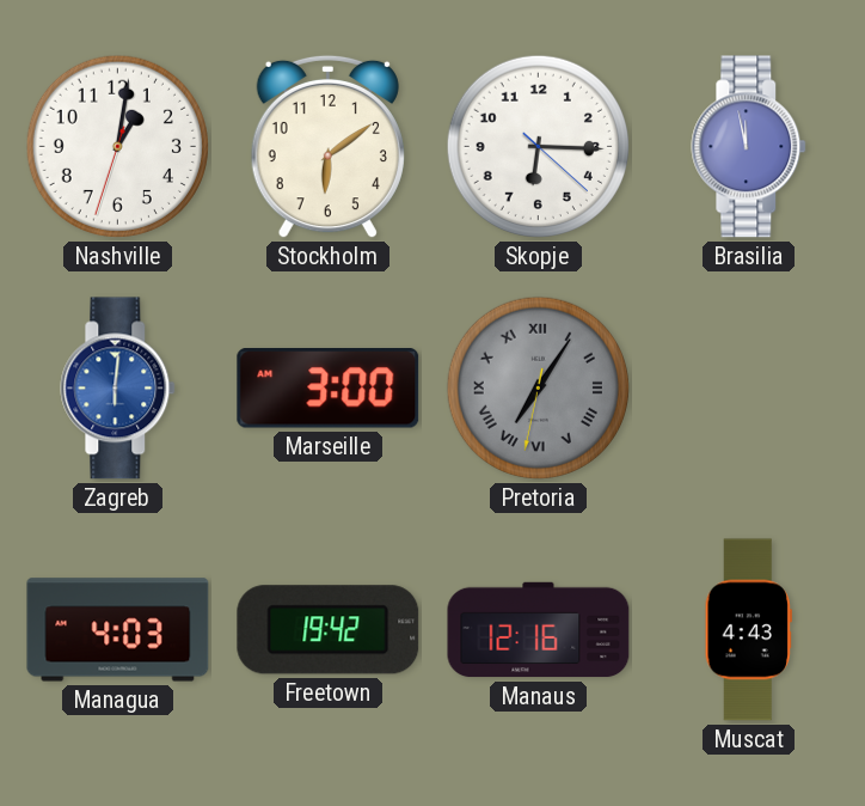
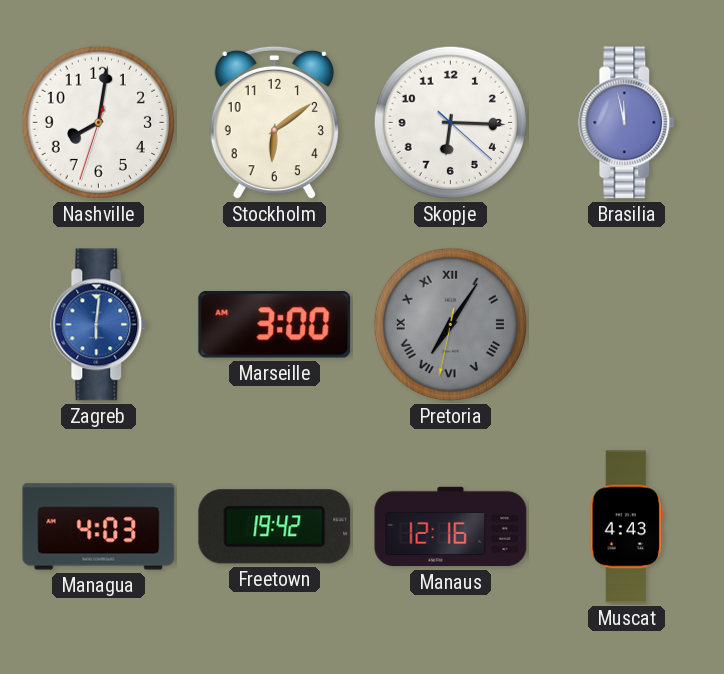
Nashville: 1:01 -> 8:01 (98, 122)
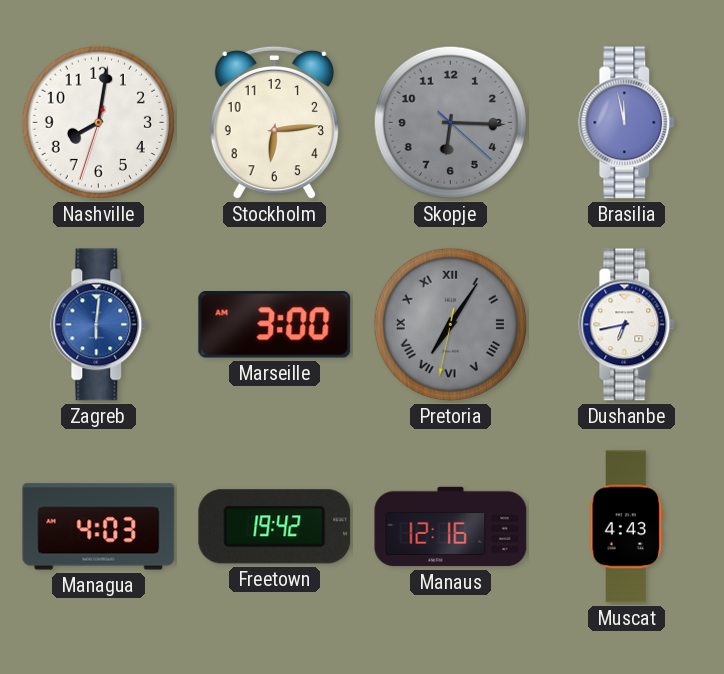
Stockholm: 6:09 -> 6:14 (274, 123)
Skopje dial: white -> grey (450, 122)
Dushanbe: none -> 6:43 (627, 325)
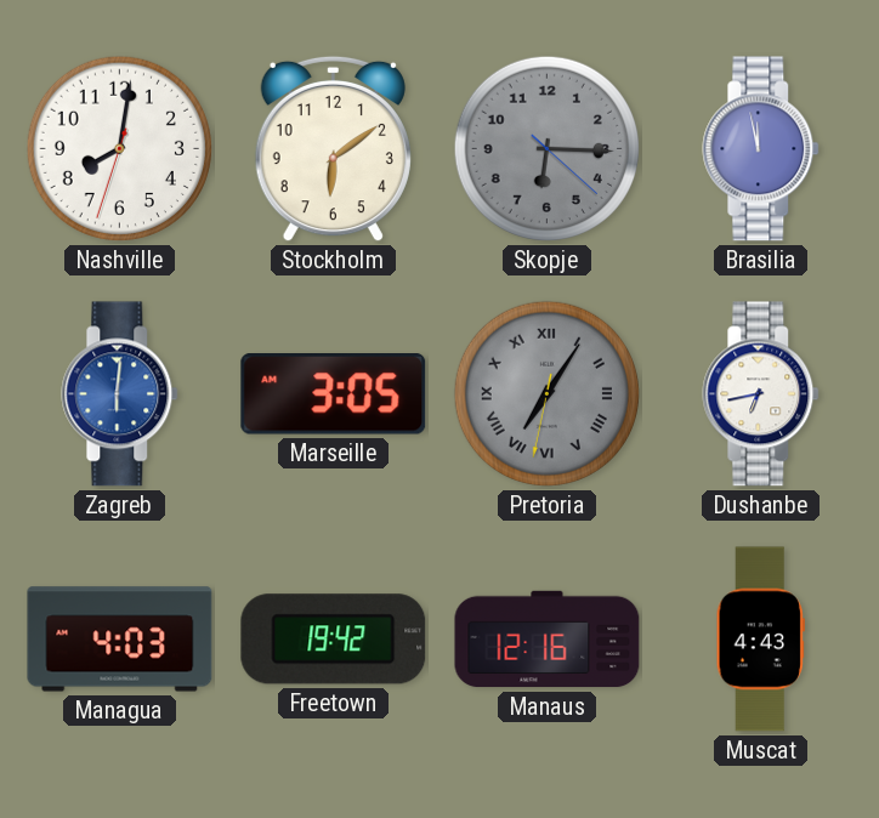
Stockholm: 6:14 -> 6:09 (333, 149)
Marseille: 3:00 -> 3:05 (334, 394)
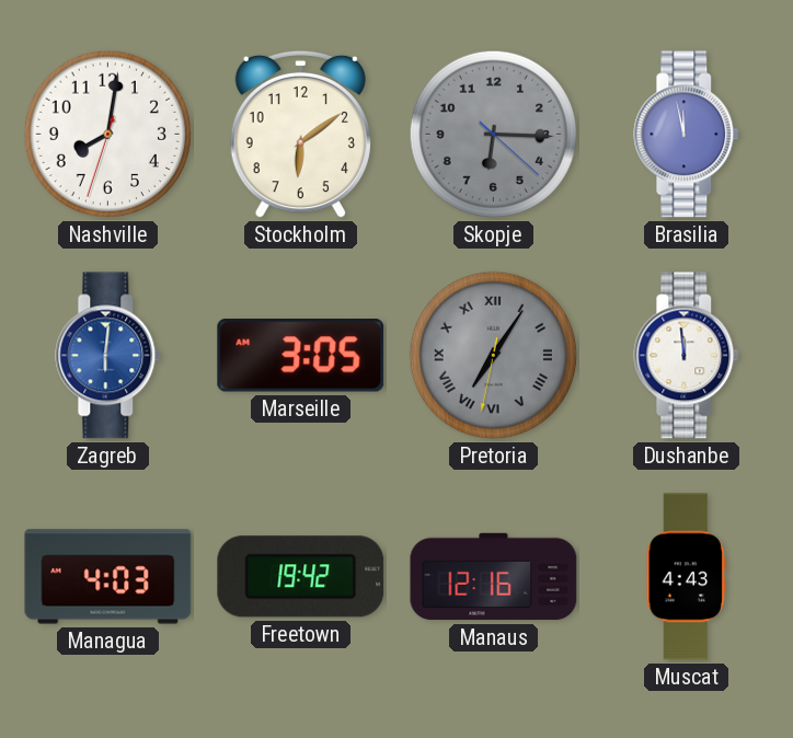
Dushanbe: 6:43 -> 11:59 (687, 356)
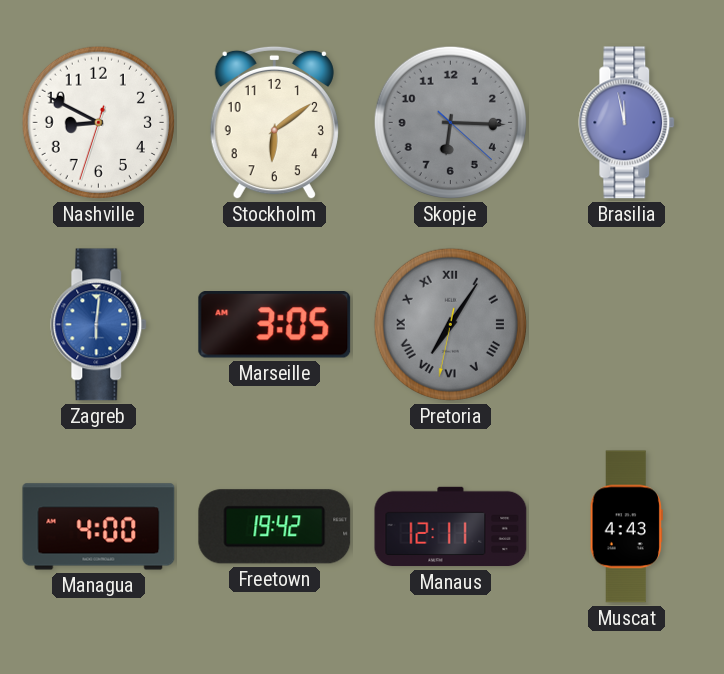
Nashville: 8:01 -> 8:49 (98, 122)
Dushanbe: 11:59 -> none (687, 356)
Managua: 4:03 -> 4:00 (99, 527)
Manaus: 12:16 -> 12:11 (451, 527)
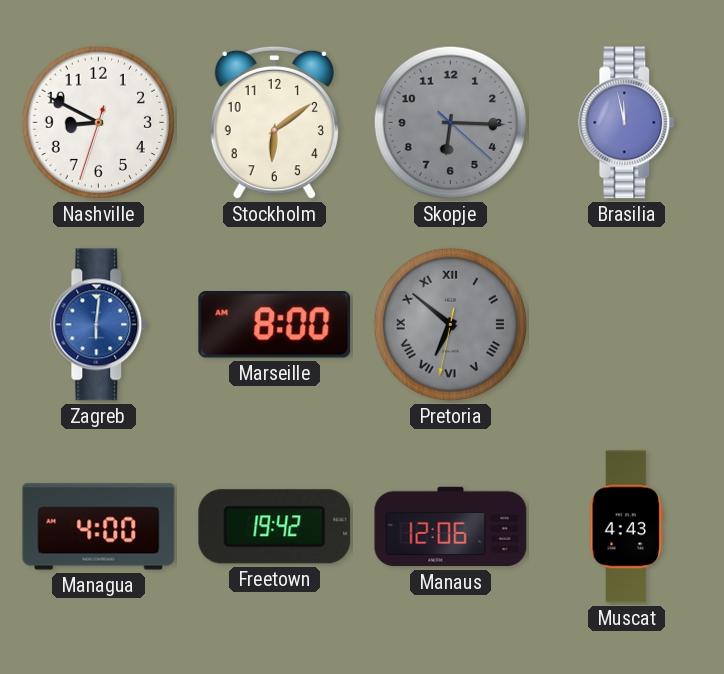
Marseille: 3:05 -> 8:00 (275, 325)
Pretoria: 7:05 -> 6:51 (450, 324)
Manaus: 12:11 -> 12:06 (451, 527)
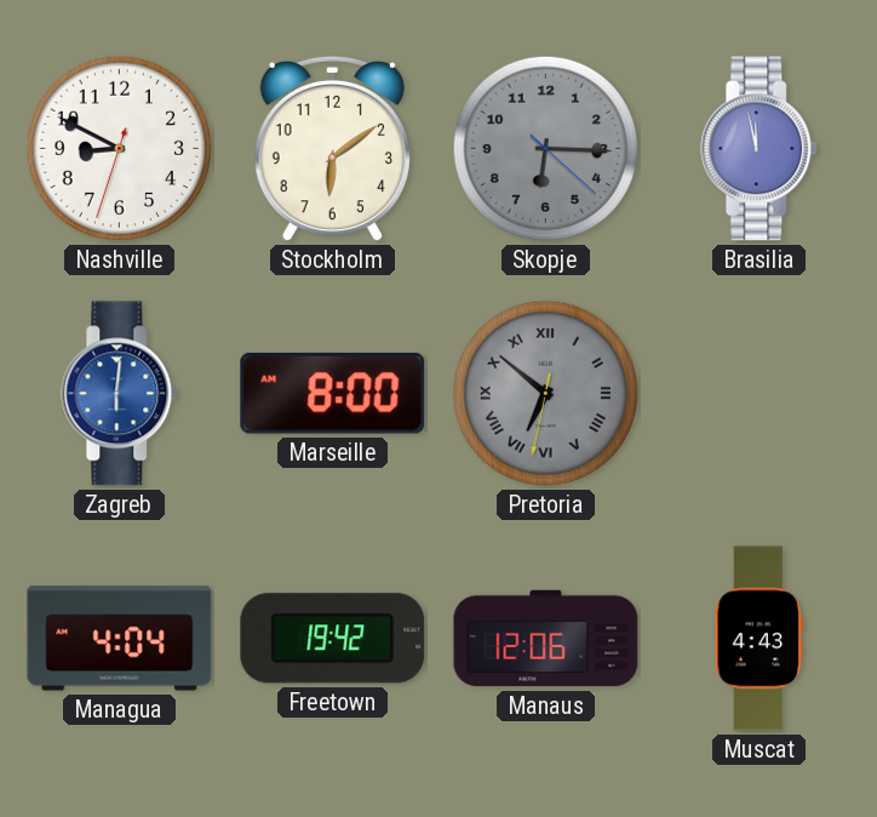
Managua: 4:00 -> 4:04 (120, 639)
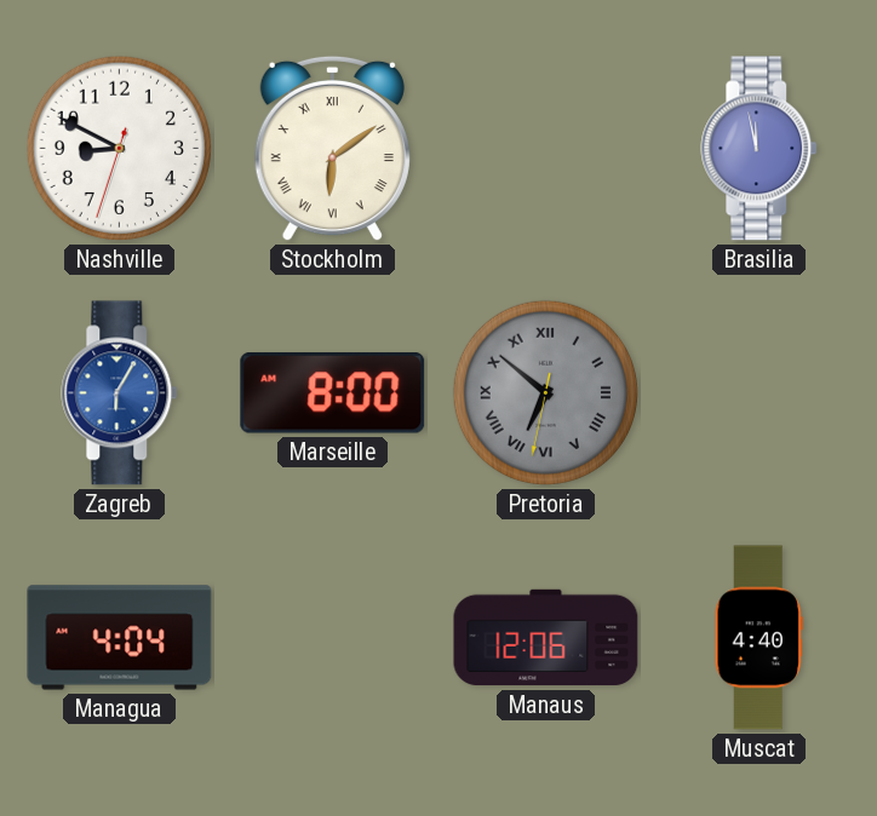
Stockholm numerals: Arabic -> Roman (332, 149)
Skopje: 6:15 -> none (545, 148)
Zagreb: 6:01 -> 6:05 (120, 393)
Freetown: 19:42 -> none (333, 639)
Muscat: 4:43 -> 4:40 (758, 638)
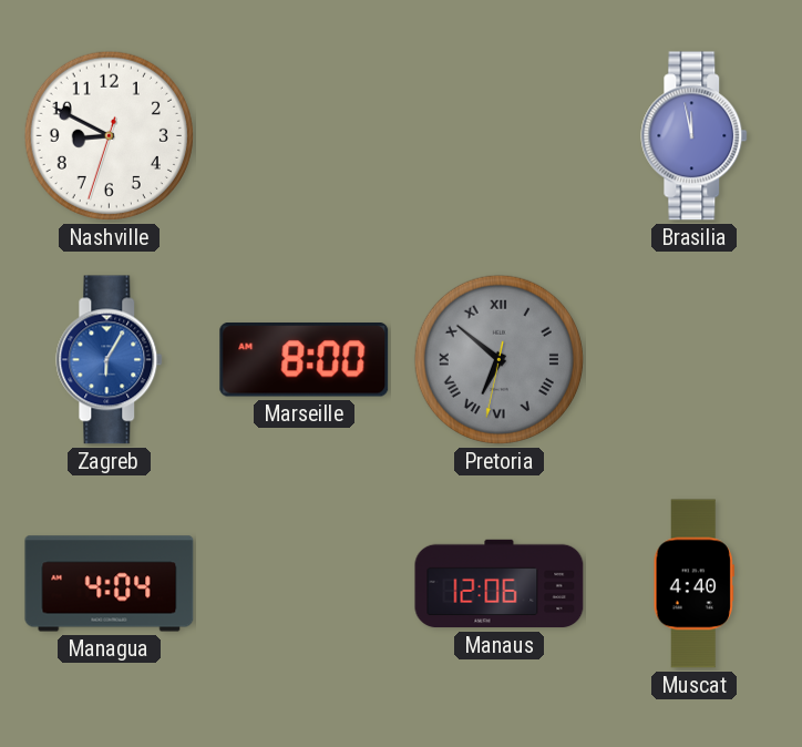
Stockholm: 6:09 -> none (332, 149)
